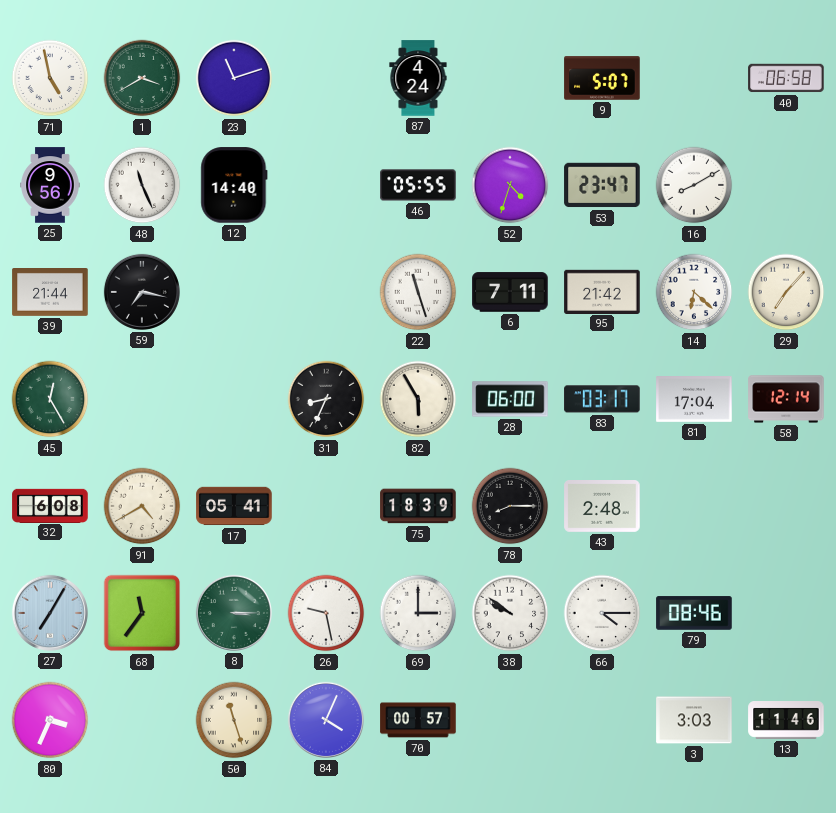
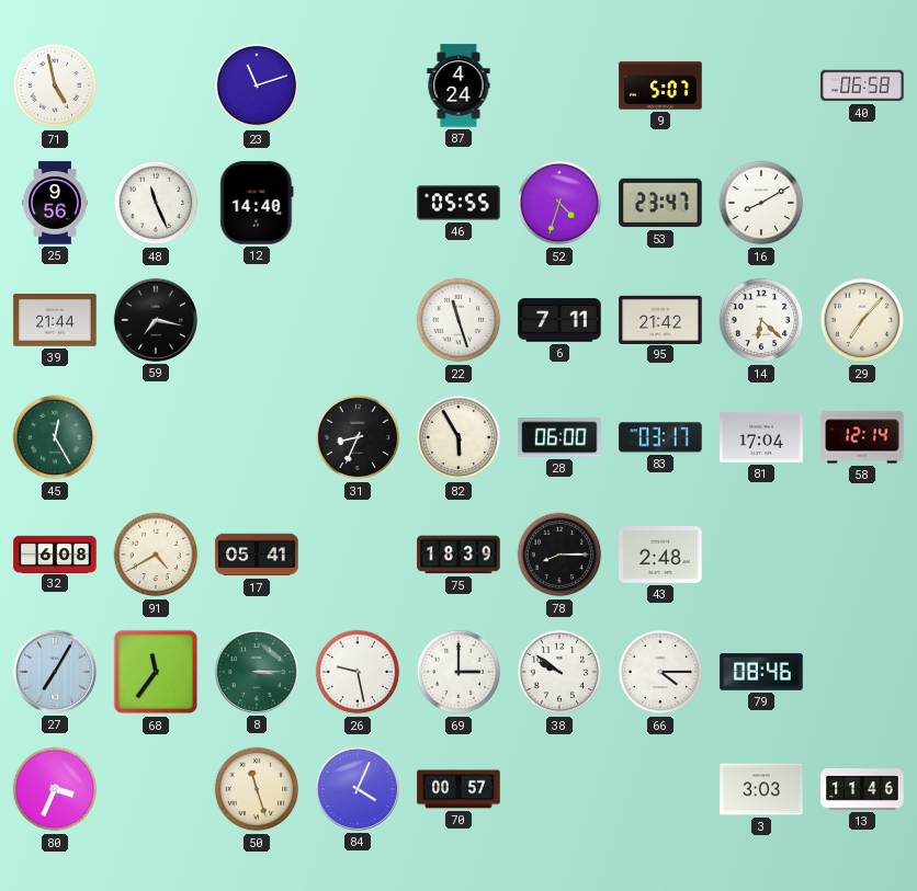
1: 3:40 -> none (142, 78)
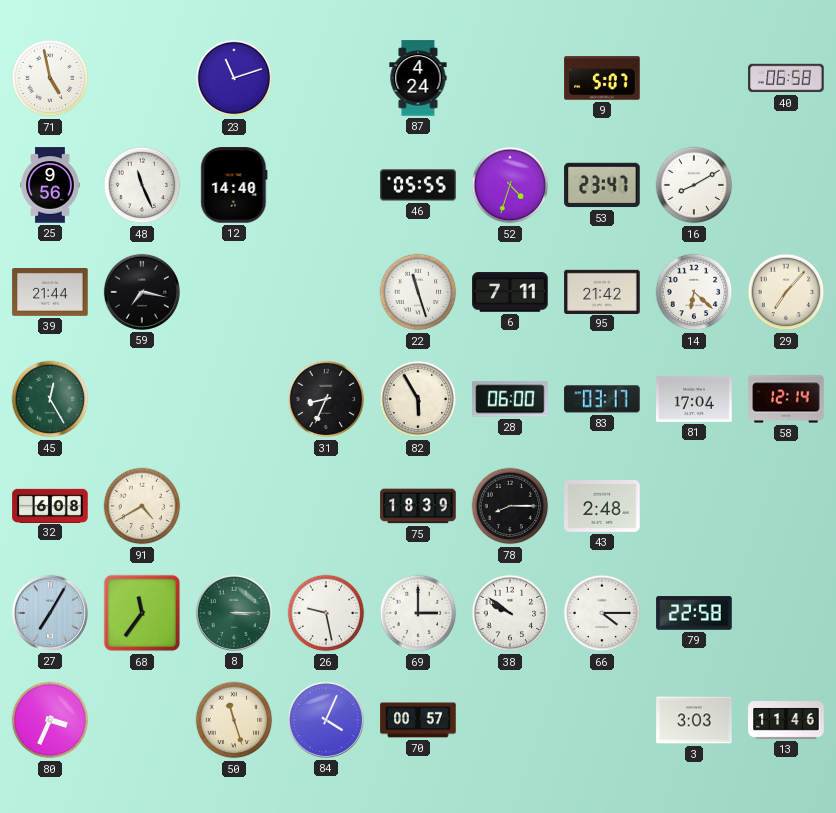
17: 05:41 -> none (257, 555)
79: 08:46 -> 22:58 (694, 613)
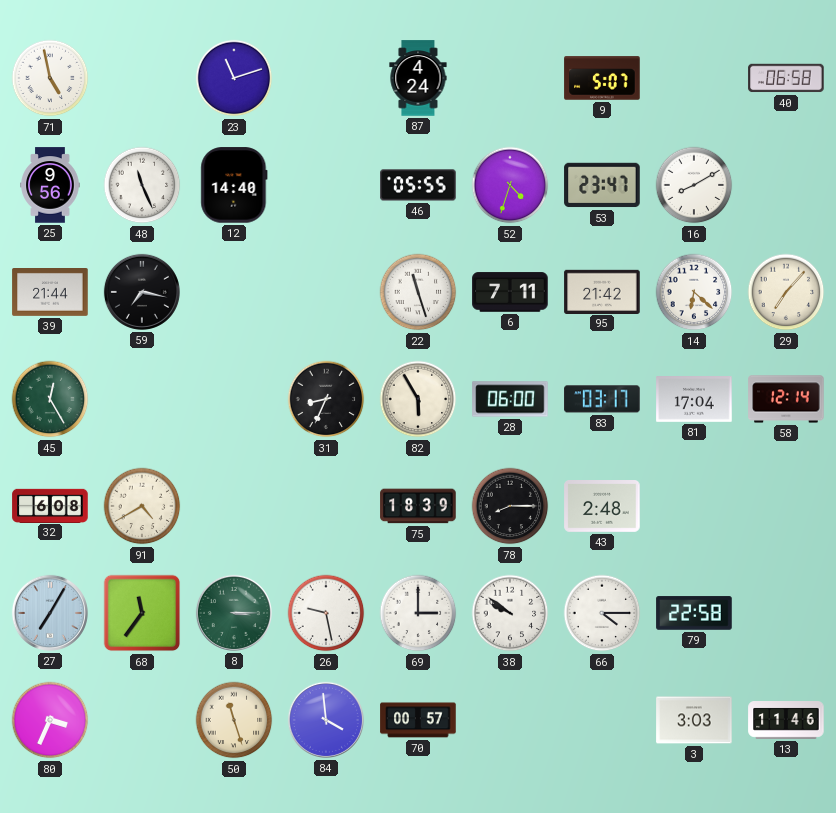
84: 4:04 -> 3:59 (326, 720)
